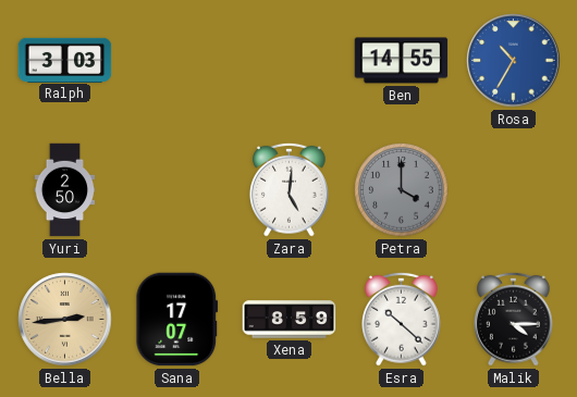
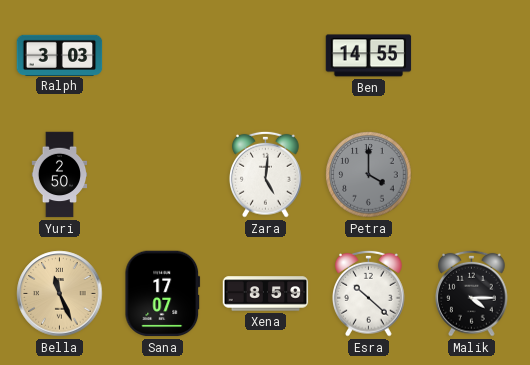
Rosa: 10:35 -> none (514, 61)
Bella: 2:44 -> 11:26 (60, 294)
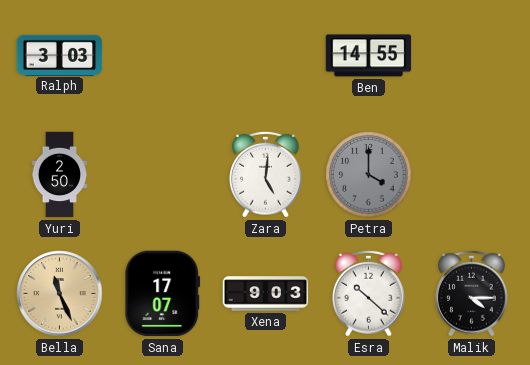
Xena: 8:59 -> 9:03 (266, 294)
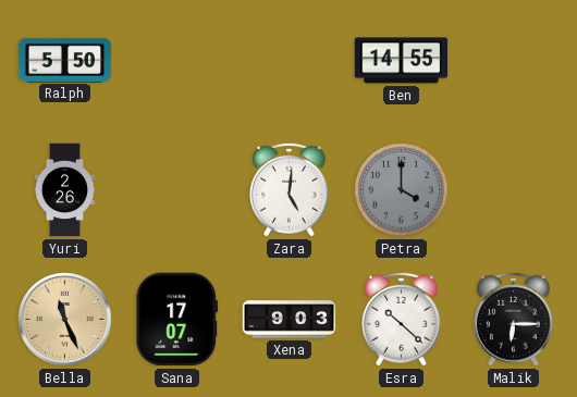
Ralph: 3:03 -> 5:50 (65, 60)
Yuri: 2:50 -> 2:26 (65, 190)
Malik: 4:15 -> 6:15 (514, 319)
